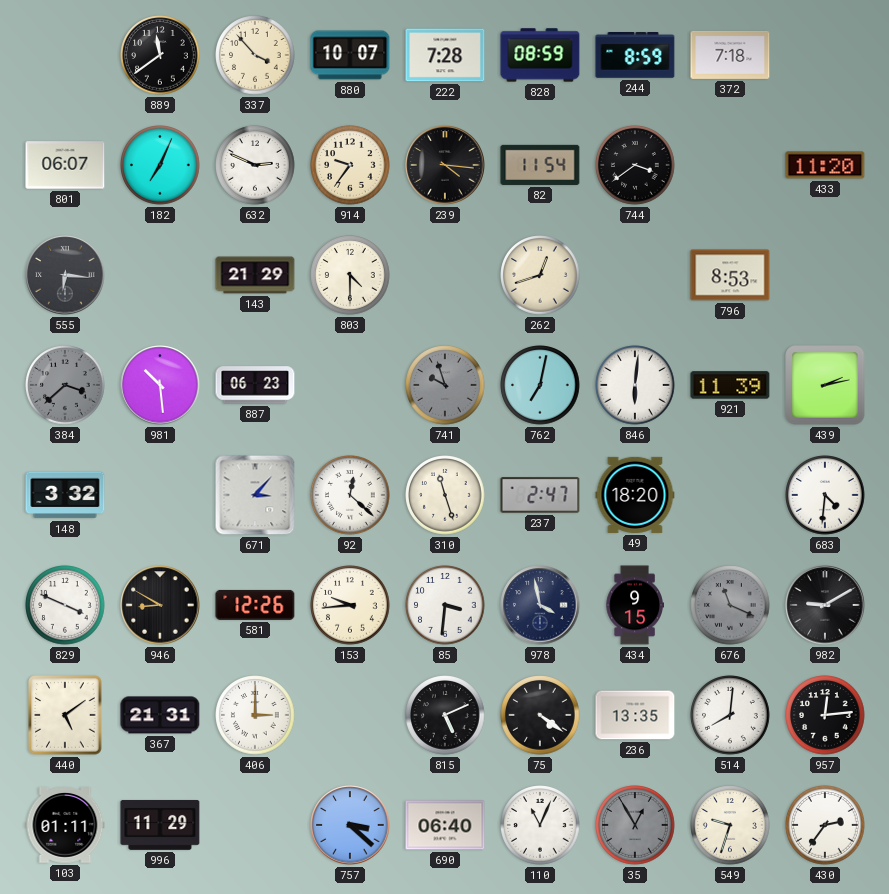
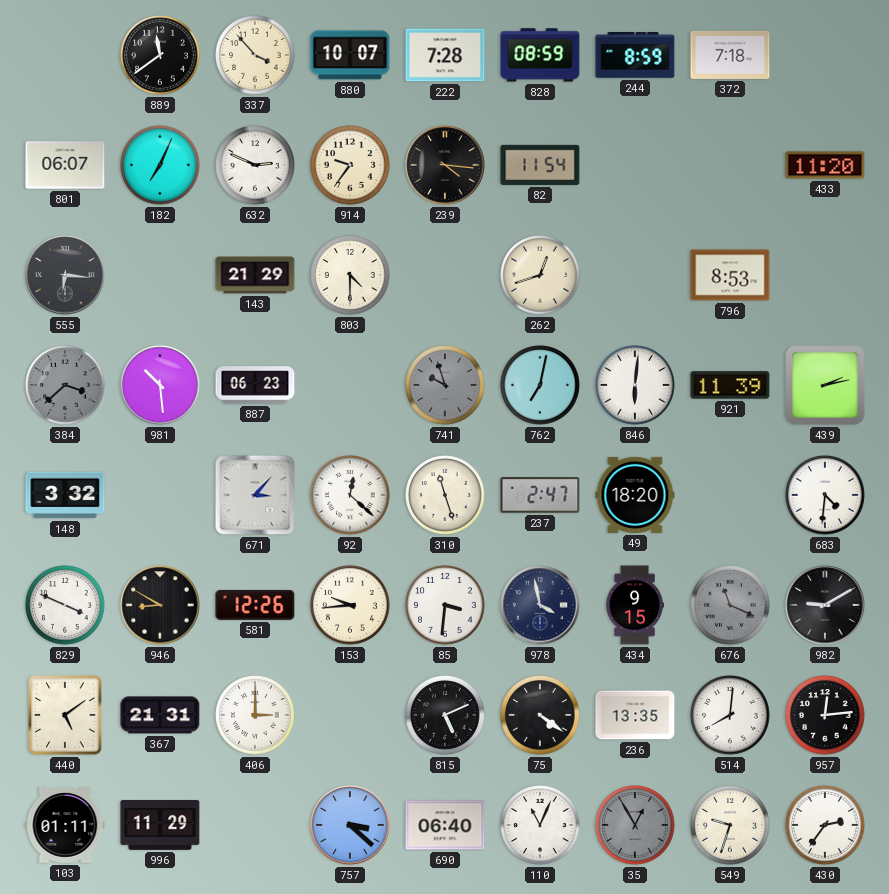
744: 3:39 -> none (635, 165)
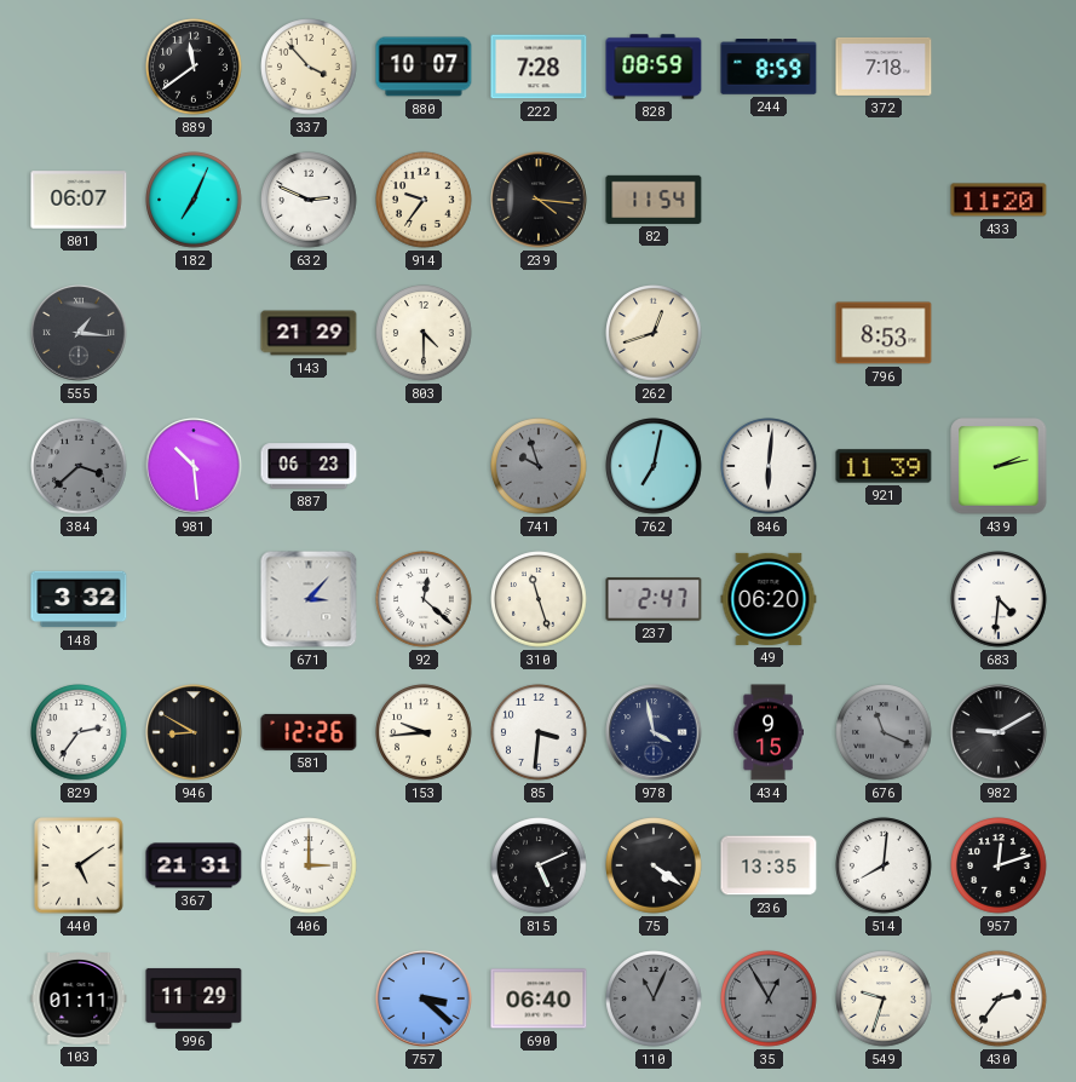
555: 6:16 -> 1:16 (79, 333)
49: 18:20 -> 06:20 (769, 599)
829: 3:49 -> 2:36 (79, 732)
957: 12:14 -> 12:12 (999, 865)
110 dial: white -> grey (654, 998)
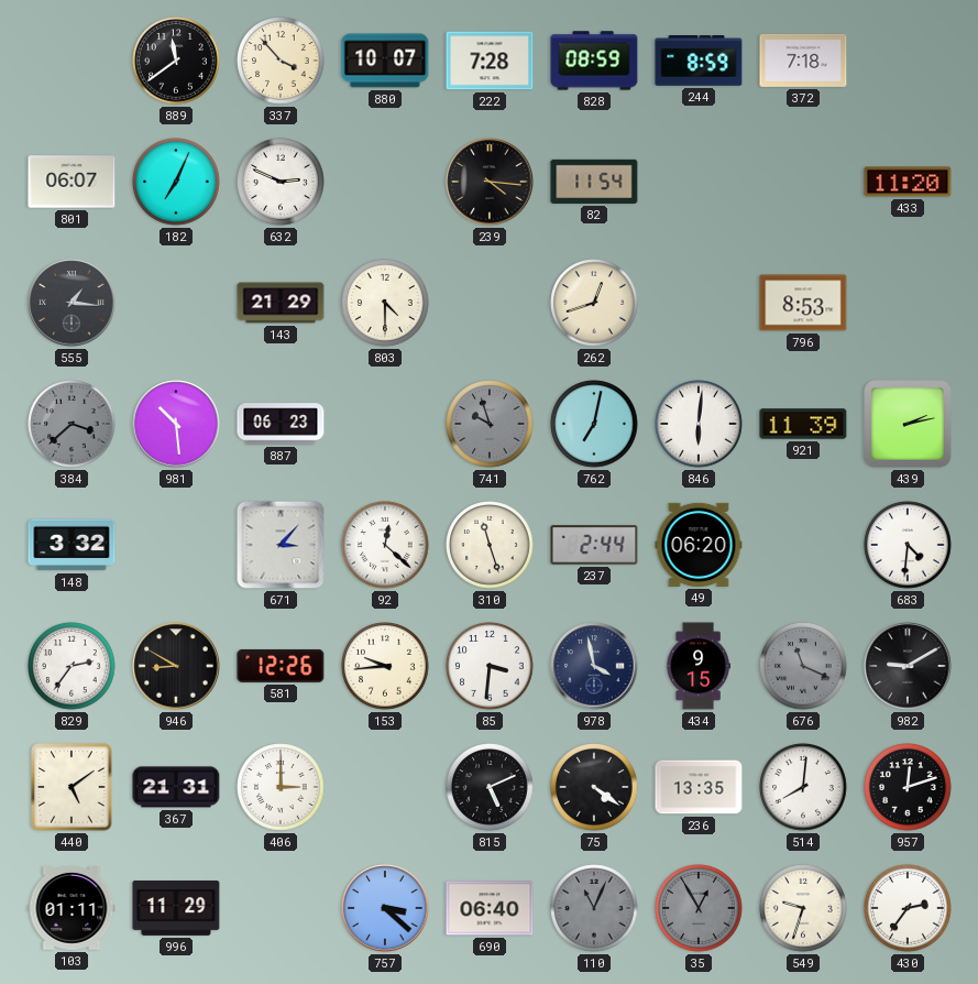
914: 9:36 -> none (424, 200)
237: 2:47 -> 2:44 (594, 545)
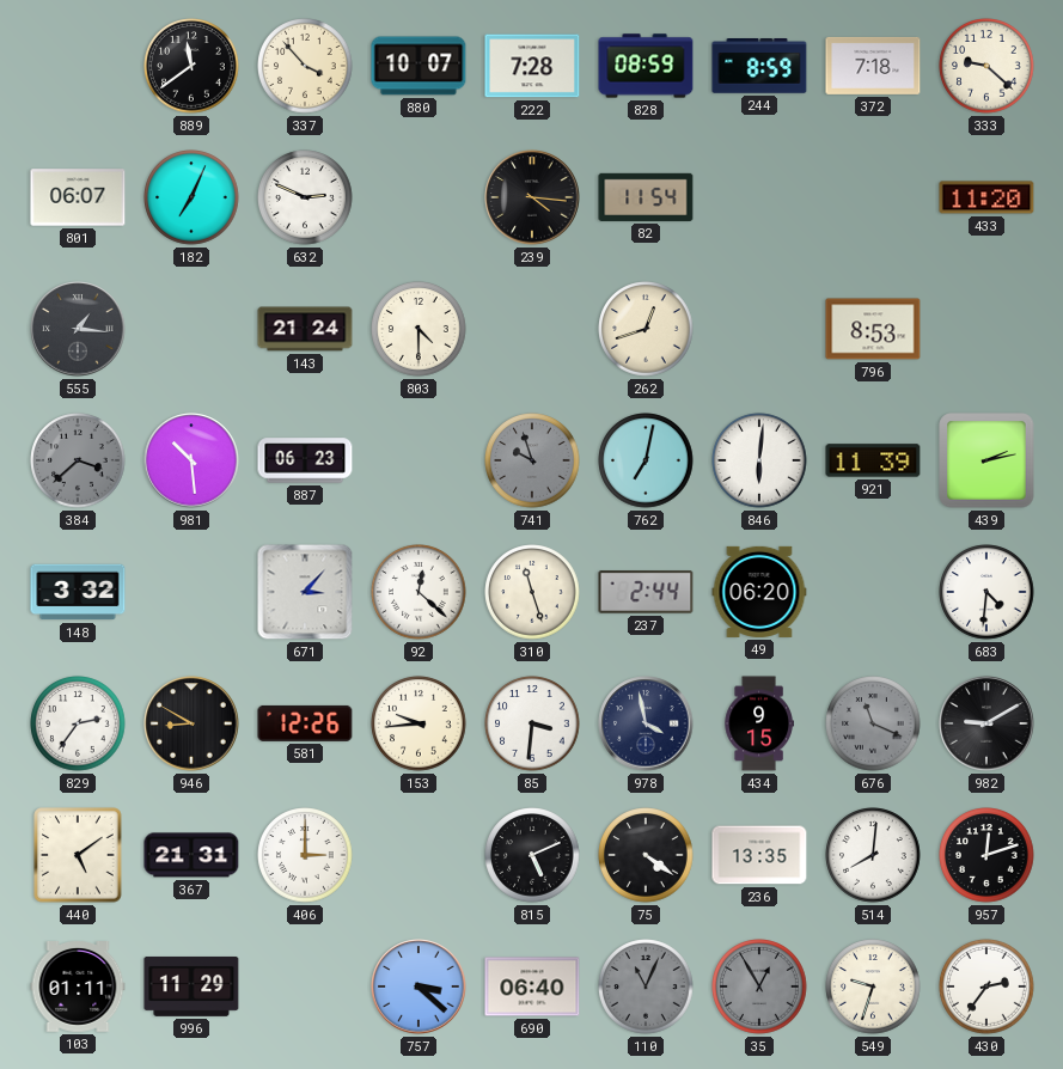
333: none -> 9:22 (986, 66)
143: 21:29 -> 21:24 (305, 329)
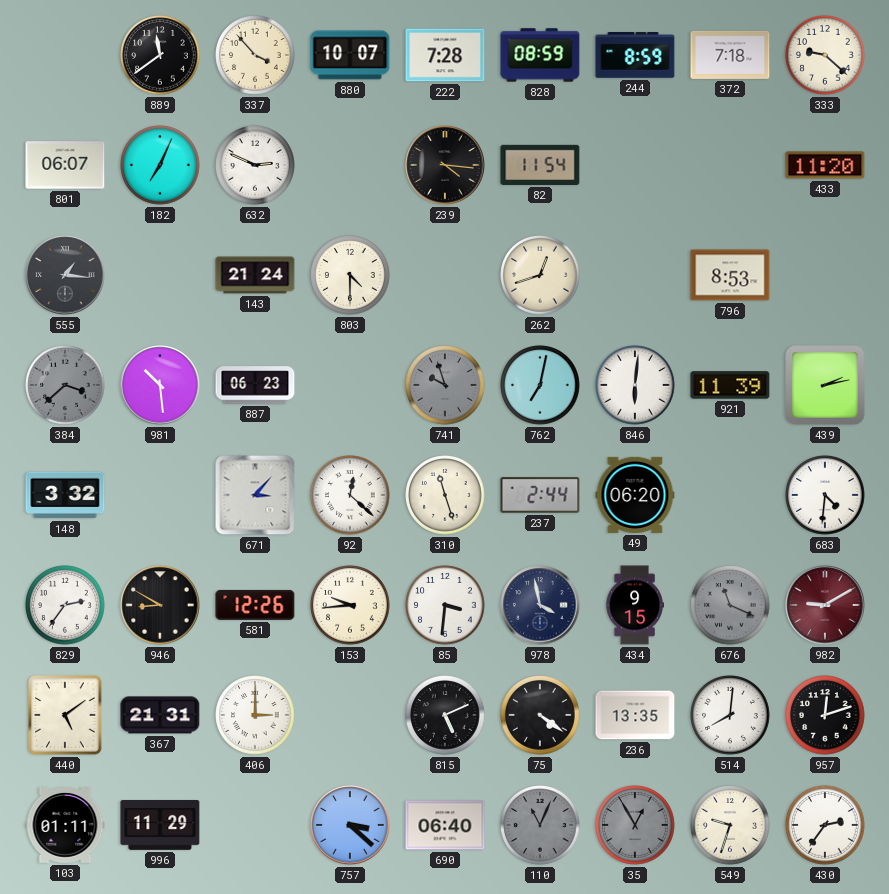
982 dial: black -> burgundy (825, 605)
